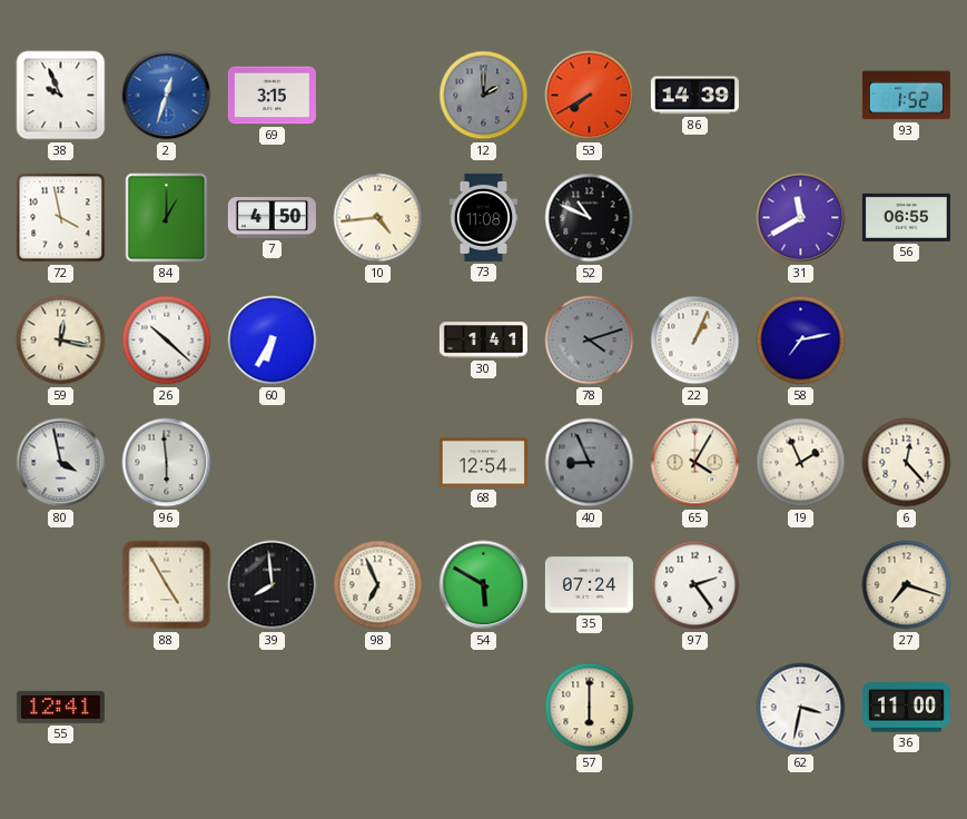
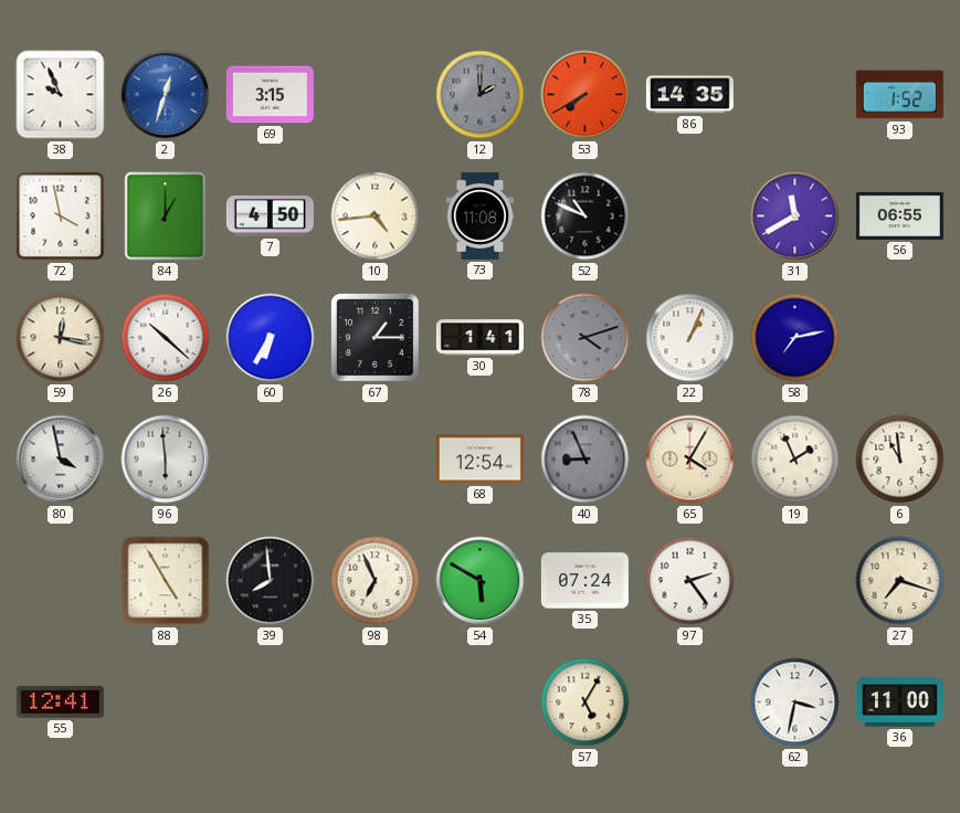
86: 14:39 -> 14:35 (689, 95)
67: none -> 1:15 (376, 338)
6: 12:23 -> 10:59 (900, 460)
57: 6:00 -> 5:05 (586, 703)
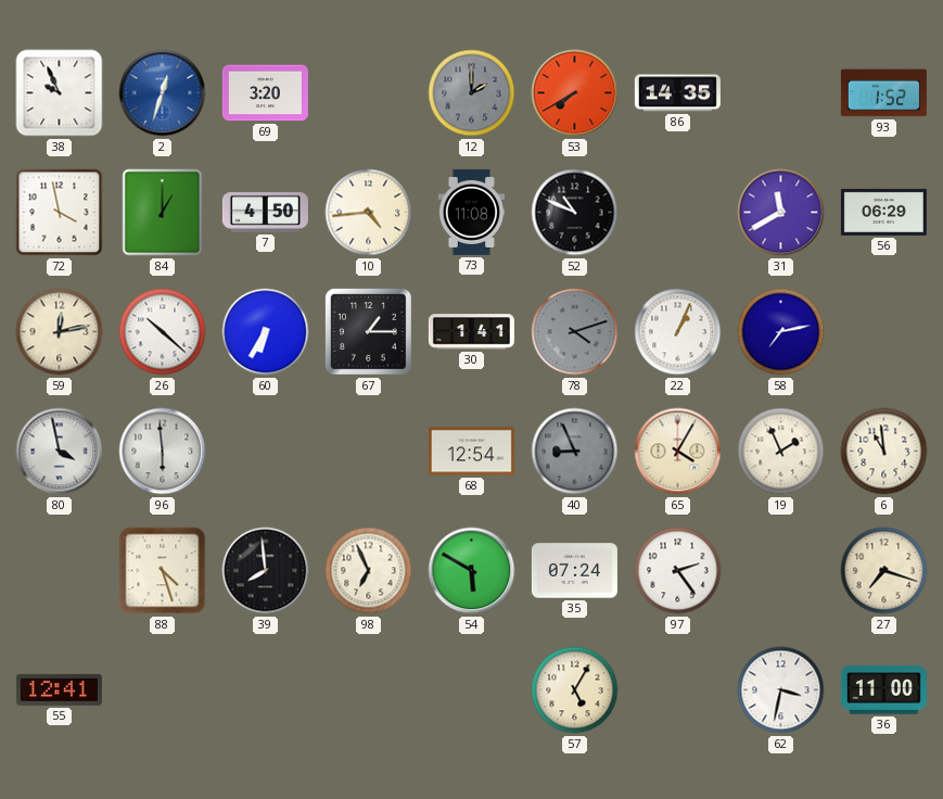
69: 3:15 -> 3:20 (265, 93)
56: 06:55 -> 06:29 (883, 212)
59: 12:17 -> 12:13 (60, 332)
88: 4:55 -> 4:27 (163, 571)
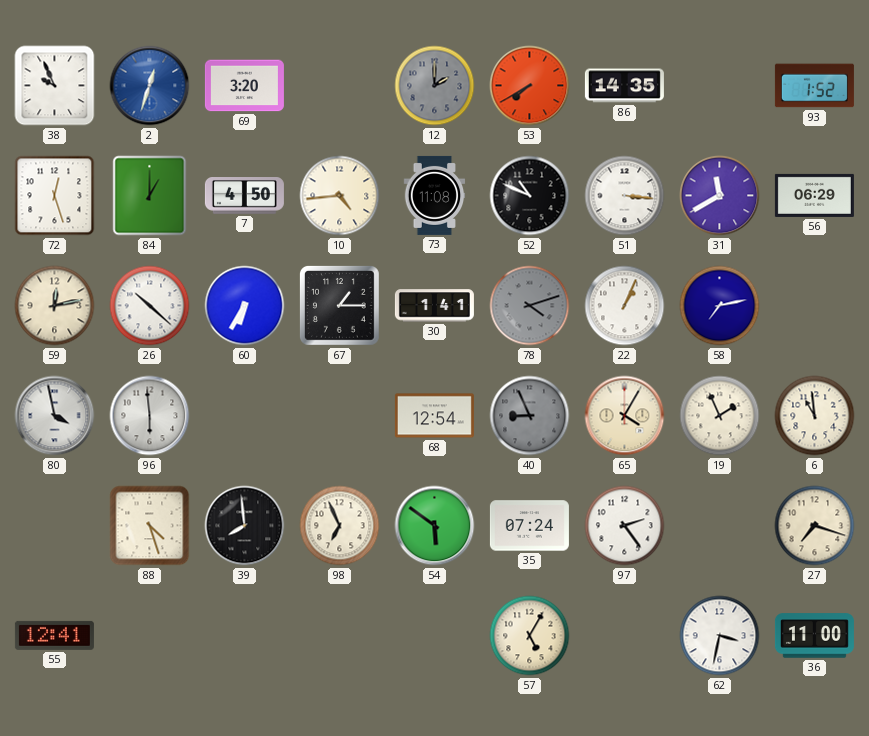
72: 3:58 -> 12:27 (55, 196)
51: none -> 3:16 (625, 196)
54: 5:50 -> 5:51 (435, 526)
